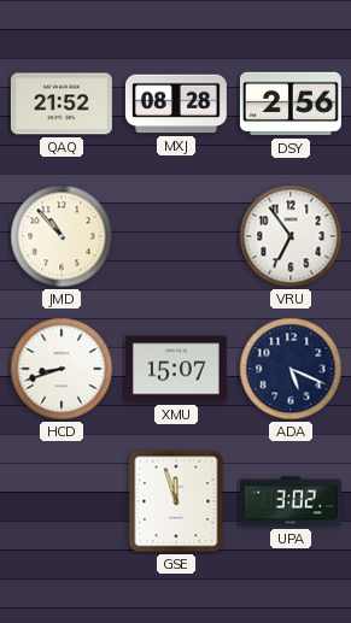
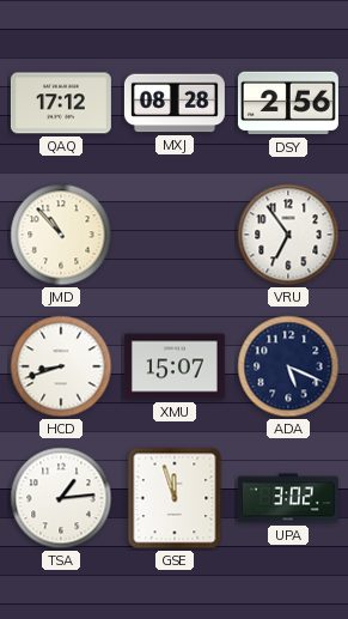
QAQ: 21:52 -> 17:12 (61, 103)
TSA: none -> 1:14 (61, 498)
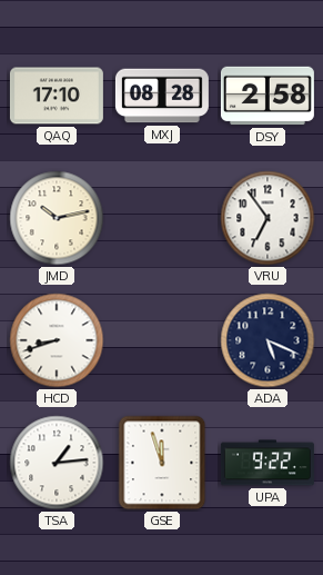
QAQ: 17:12 -> 17:10 (57, 96)
DSY: 2:56 -> 2:58 (268, 96)
JMD: 10:53 -> 10:13 (57, 218)
XMU: 15:07 -> none (175, 366)
UPA: 3:02 -> 9:22 (268, 463)
